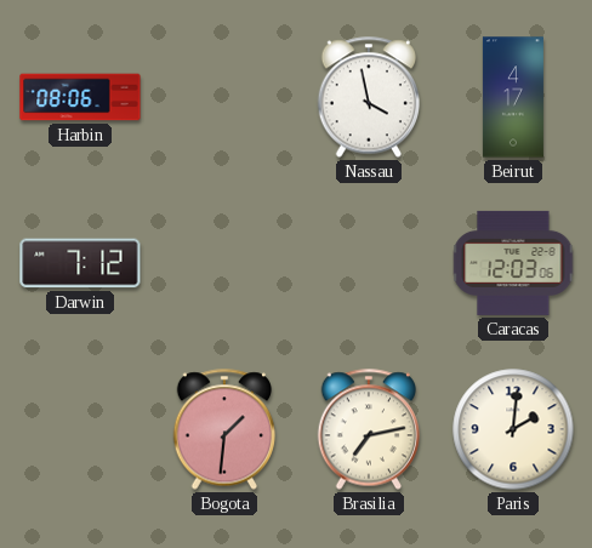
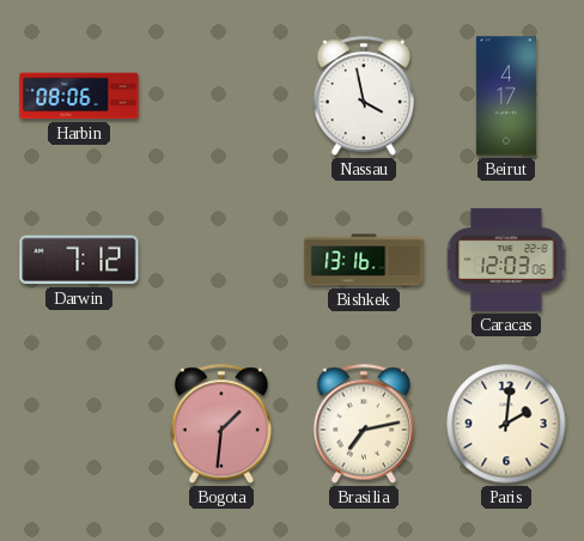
Bishkek: none -> 13:16 (364, 260)
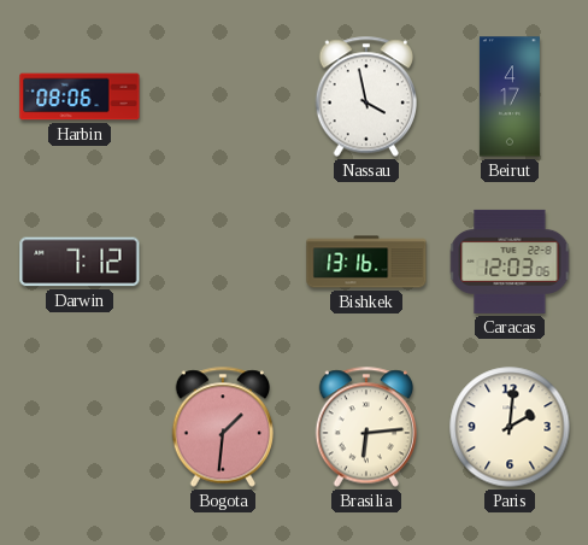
Brasilia: 7:13 -> 6:14 (366, 427)
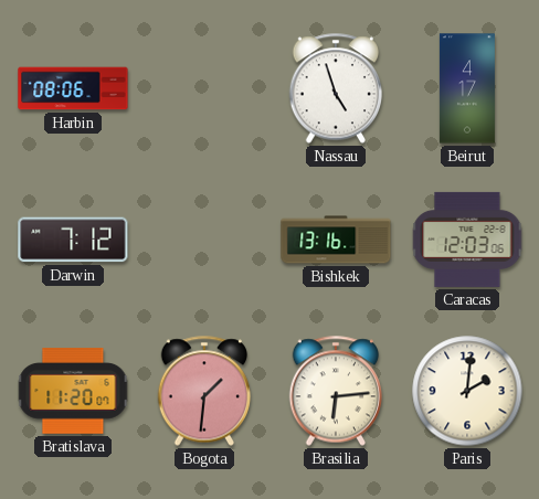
Nassau: 3:58 -> 4:57 (336, 88)
Bratislava: none -> 11:20 (73, 391)
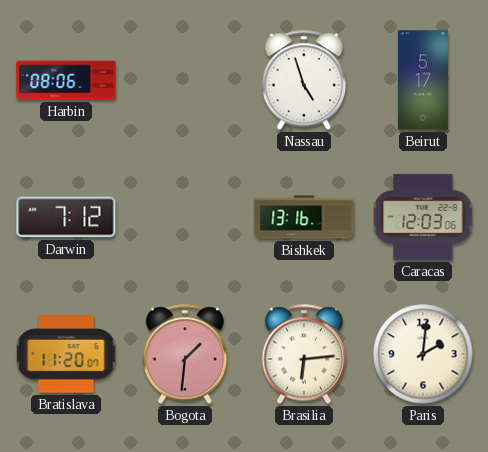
Beirut: 4:17 -> 5:17 (423, 80)
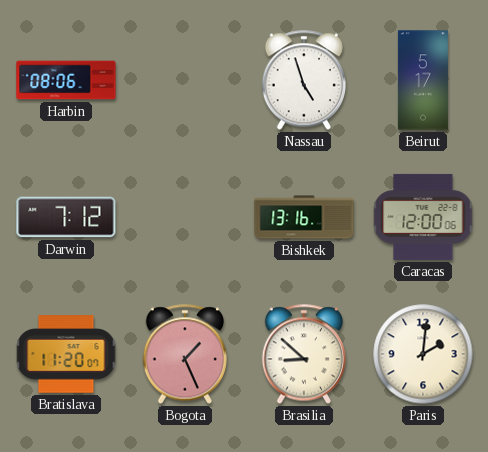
Caracas: 12:03 -> 12:00 (423, 217)
Bogota: 1:31 -> 1:26 (185, 354)
Brasilia: 6:14 -> 8:52 (304, 354)
